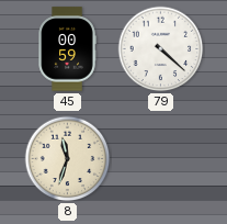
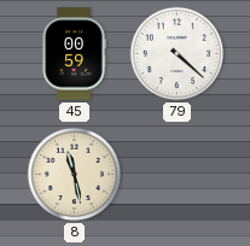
8: 11:33 -> 11:28 (75, 175)
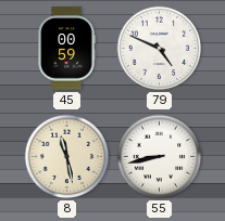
79: 4:22 -> 4:49 (160, 49)
55: none -> 8:43 (160, 157)
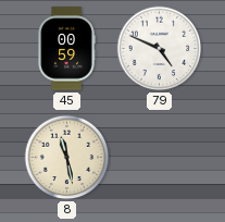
55: 8:43 -> none (160, 157)
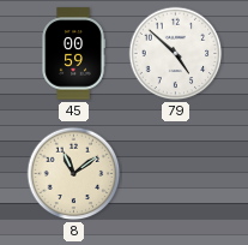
79: 4:49 -> 4:52 (176, 54)
8: 11:28 -> 11:09 (74, 174)
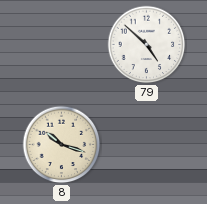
45: 00:59 -> none (73, 54)
8: 11:09 -> 10:18 (62, 145)
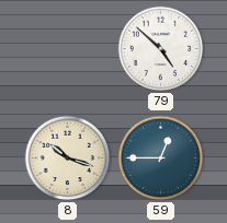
59: none -> 12:45 (161, 159)
